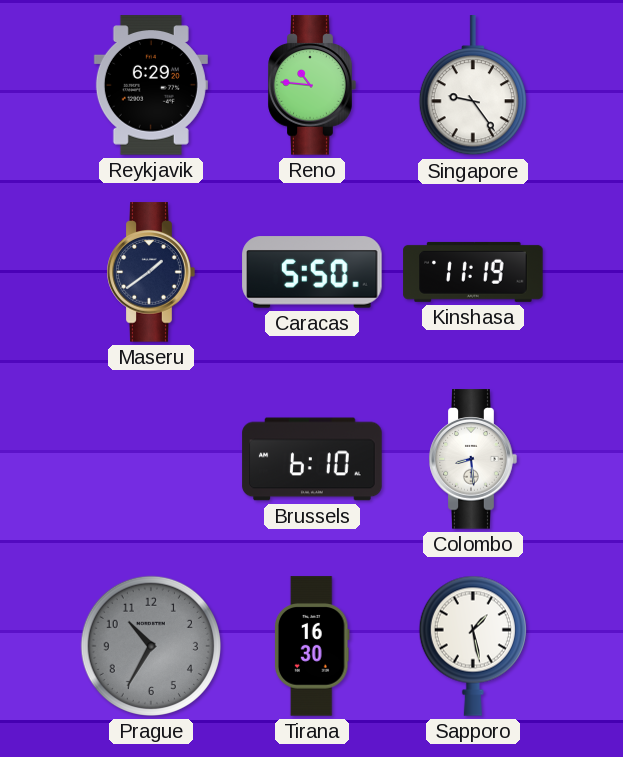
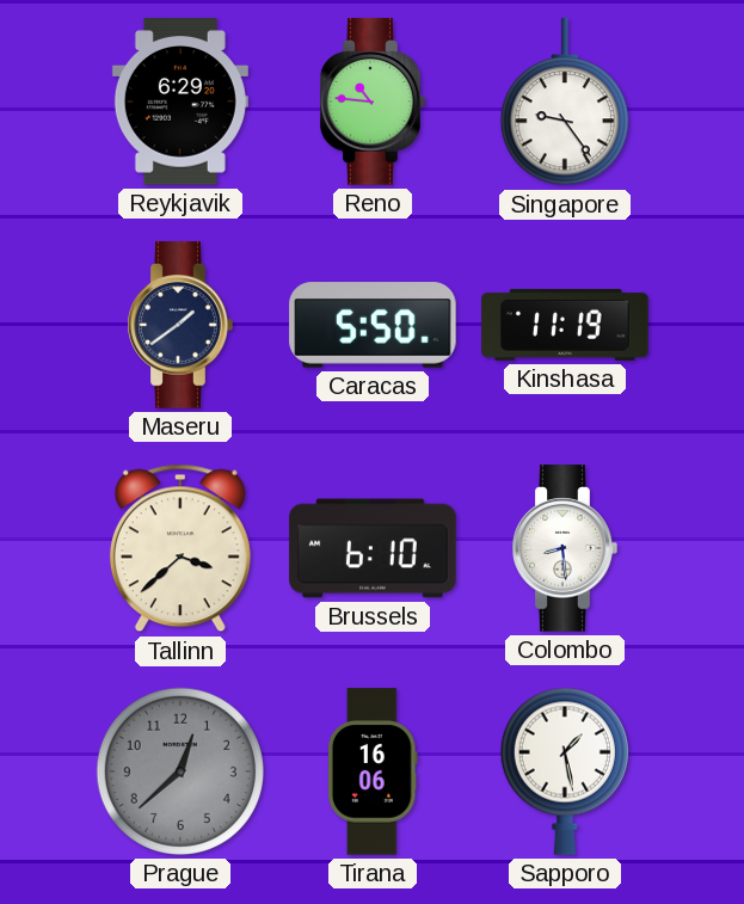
Tallinn: none -> 3:38 (180, 548)
Prague: 10:35 -> 12:38 (180, 771)
Tirana: 16:30 -> 16:06 (373, 771)
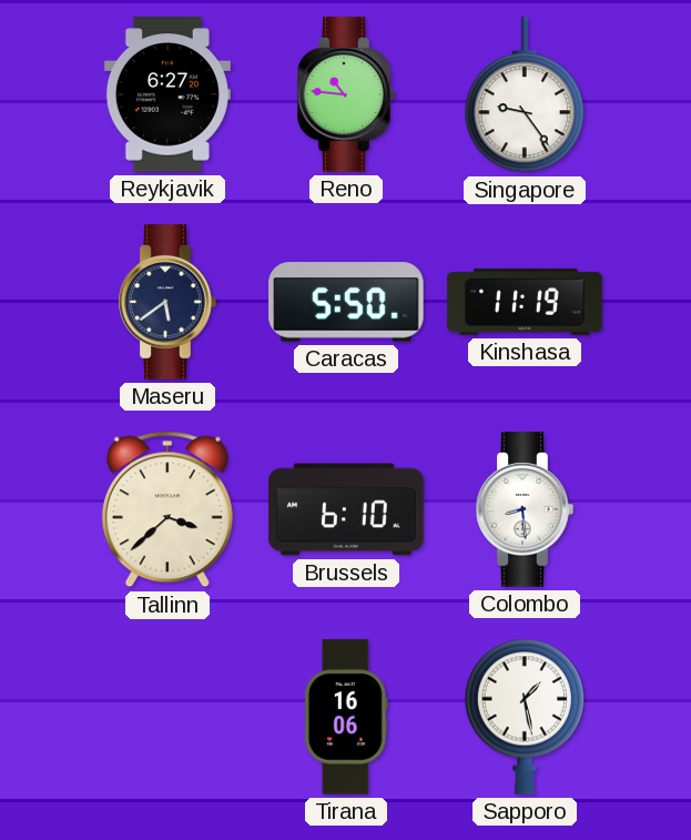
Reykjavik: 6:29 -> 6:27 (167, 94)
Maseru: 1:39 -> 5:39 (167, 302)
Prague: 12:38 -> none (180, 771)
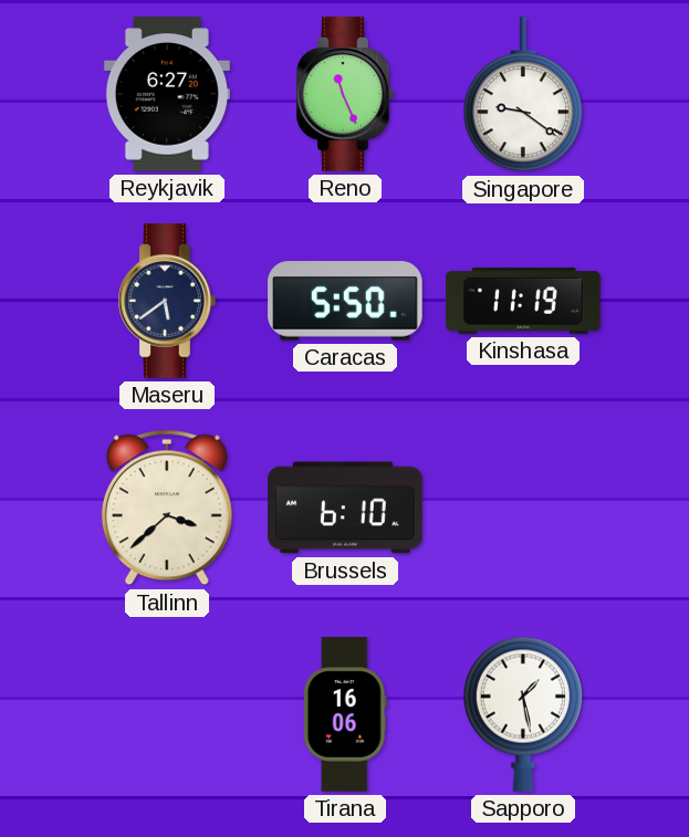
Reno: 10:46 -> 11:26 (345, 94)
Singapore: 9:24 -> 9:21 (523, 95)
Colombo: 8:29 -> none (525, 509)
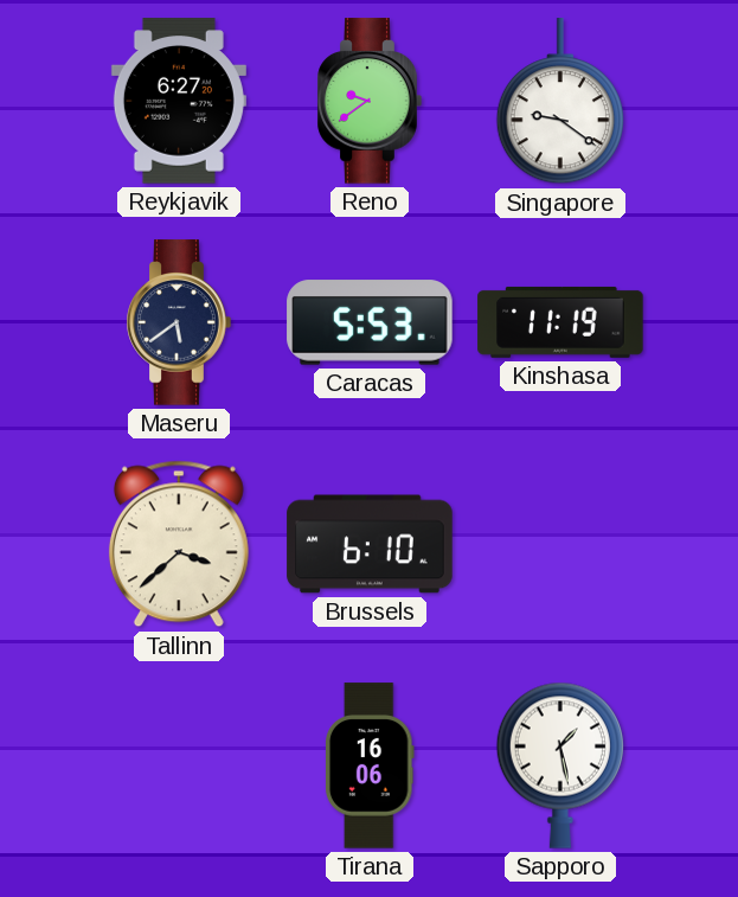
Reno: 11:26 -> 9:39 (370, 101)
Caracas: 5:50 -> 5:53 (370, 322)
